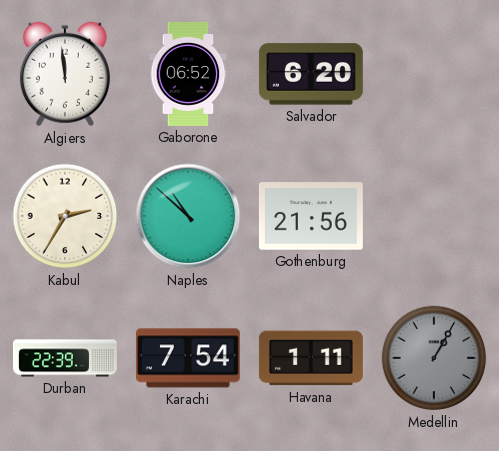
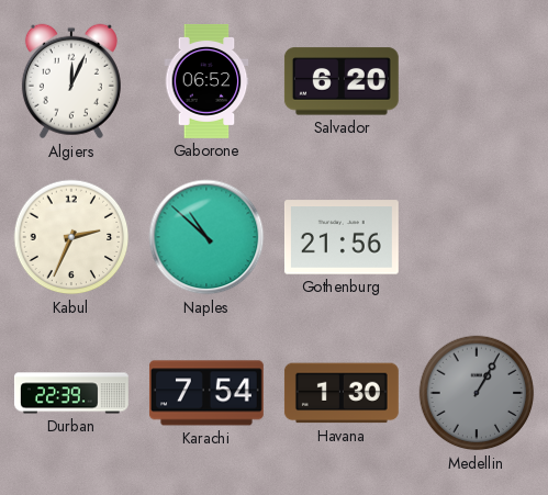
Algiers: 11:59 -> 12:04 (71, 81)
Kabul: 2:35 -> 2:34 (71, 237)
Havana: 1:11 -> 1:30 (342, 393)
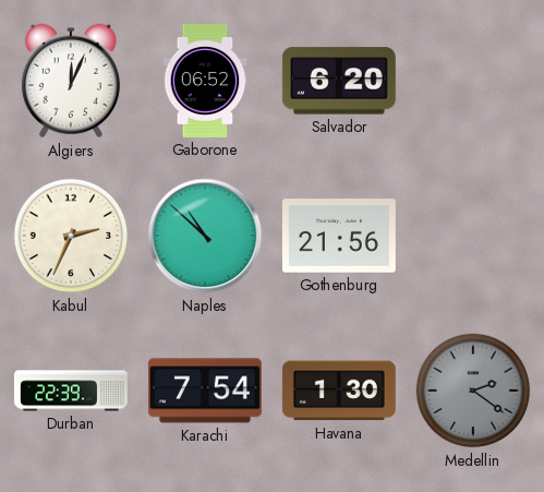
Medellin: 1:05 -> 2:21 (473, 391)
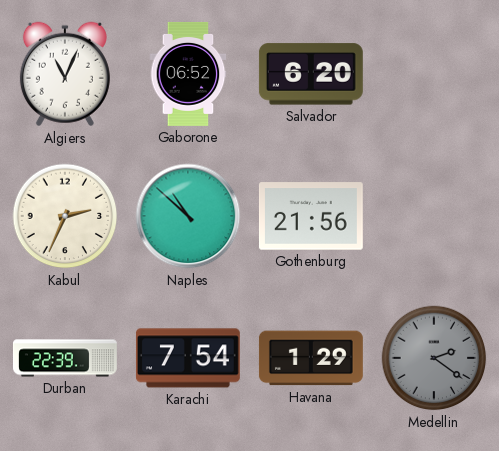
Algiers: 12:04 -> 11:04 (65, 74)
Havana: 1:30 -> 1:29 (311, 358)
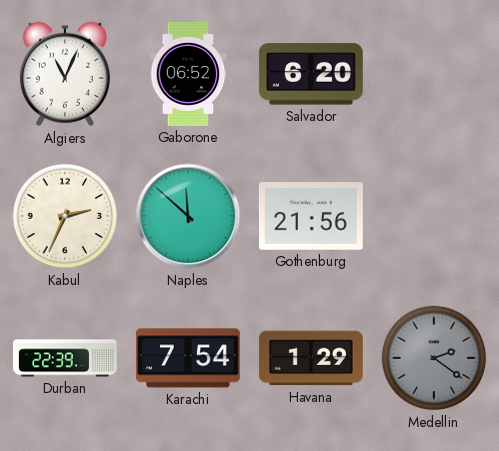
Naples: 10:52 -> 11:52 (188, 216)
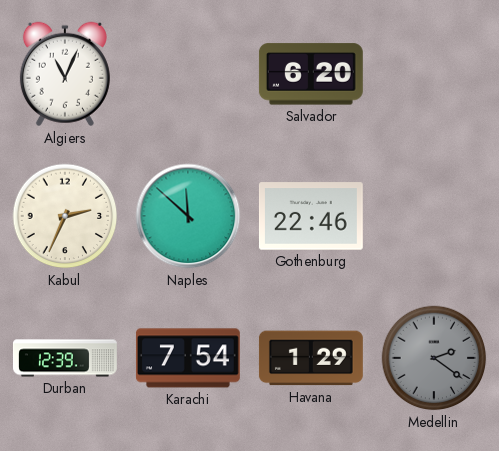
Gaborone: 06:52 -> none (188, 74)
Gothenburg: 21:56 -> 22:46 (311, 216)
Durban: 22:39 -> 12:39 (65, 358)
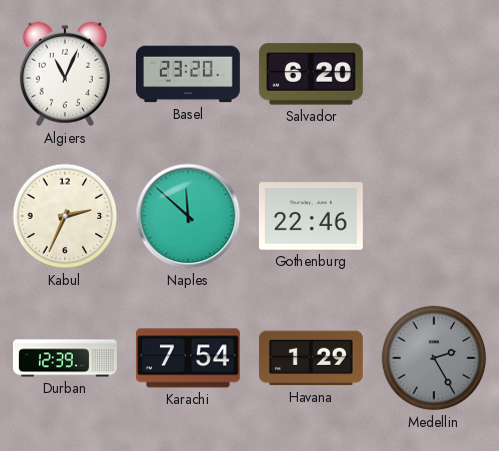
Basel: none -> 23:20 (188, 74)
Medellin: 2:21 -> 2:25 (434, 358)
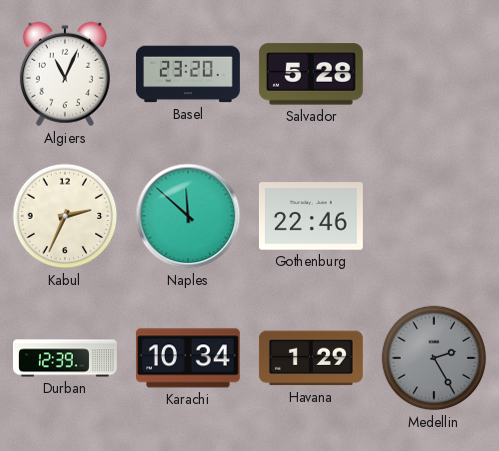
Salvador: 6:20 -> 5:28 (311, 74)
Karachi: 7:54 -> 10:34 (188, 358)
